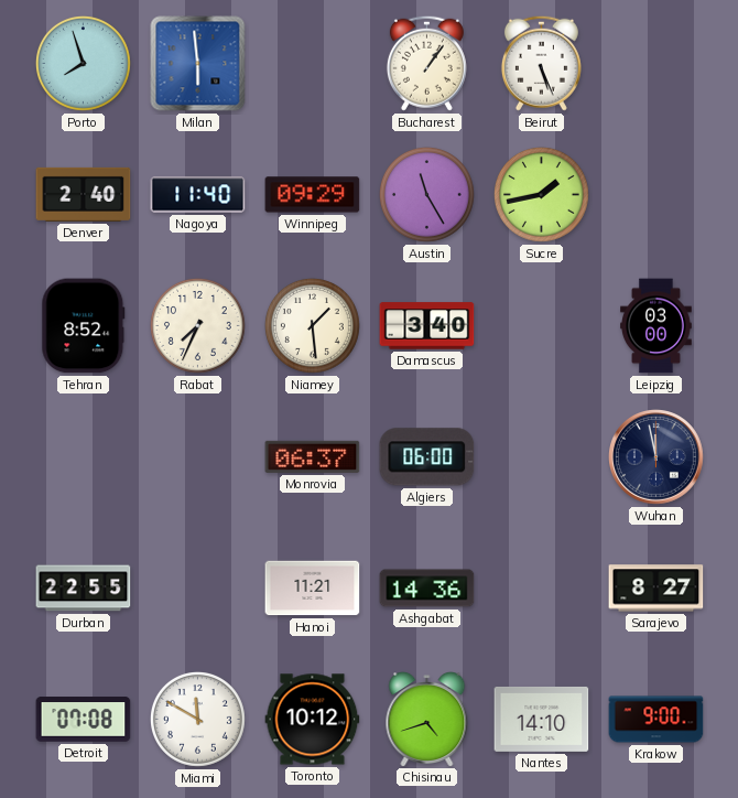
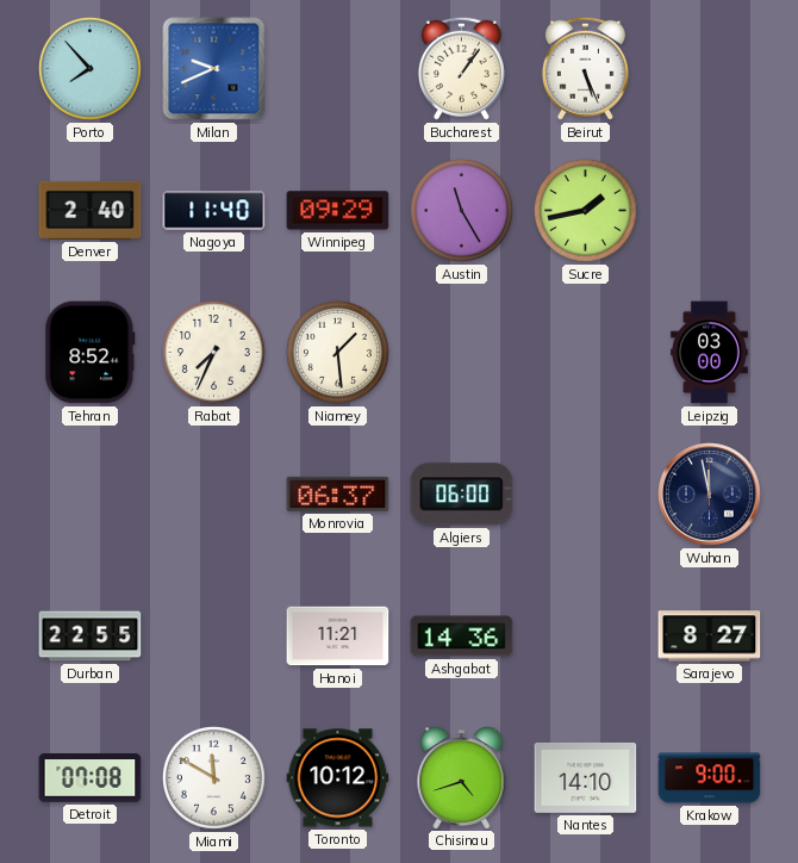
Porto: 7:57 -> 7:53 (89, 68)
Milan: 5:59 -> 9:41 (214, 69)
Damascus: 3:40 -> none (427, 326)
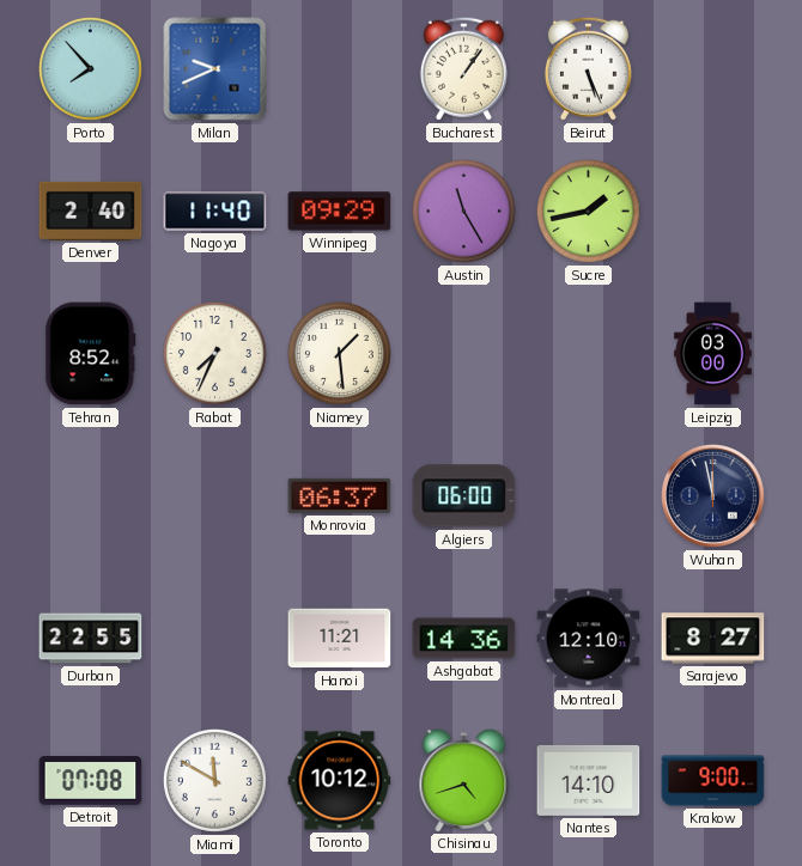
Montreal: none -> 12:10 (589, 639)
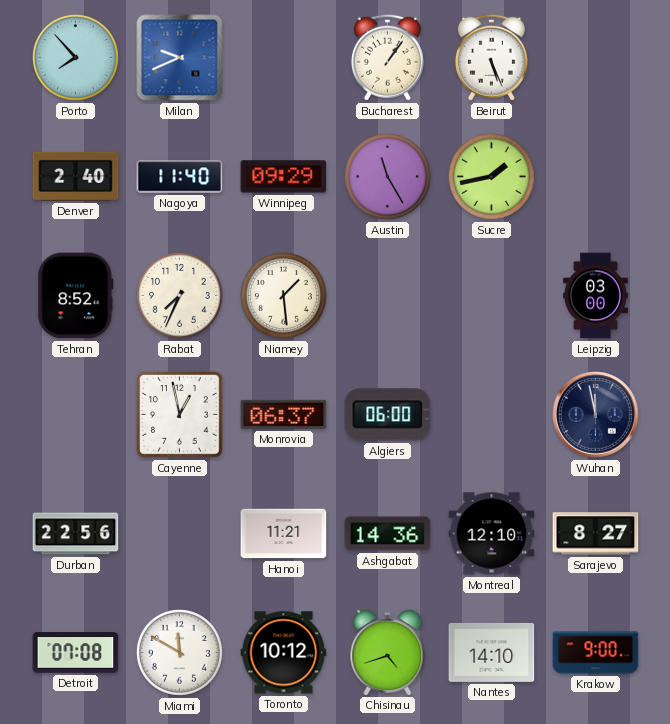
Cayenne: none -> 12:58 (180, 415)
Durban: 22:55 -> 22:56 (76, 534)
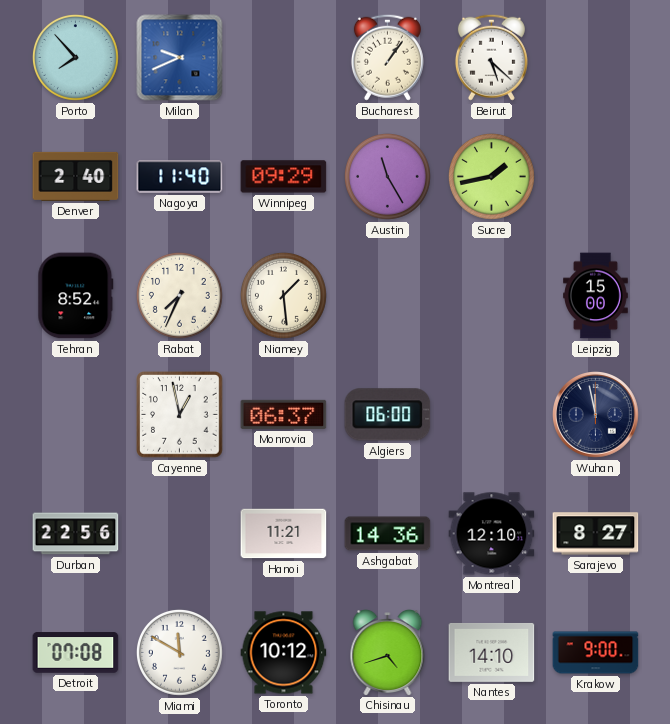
Beirut: 5:26 -> 5:22 (491, 57)
Leipzig: 03:00 -> 15:00 (596, 296)
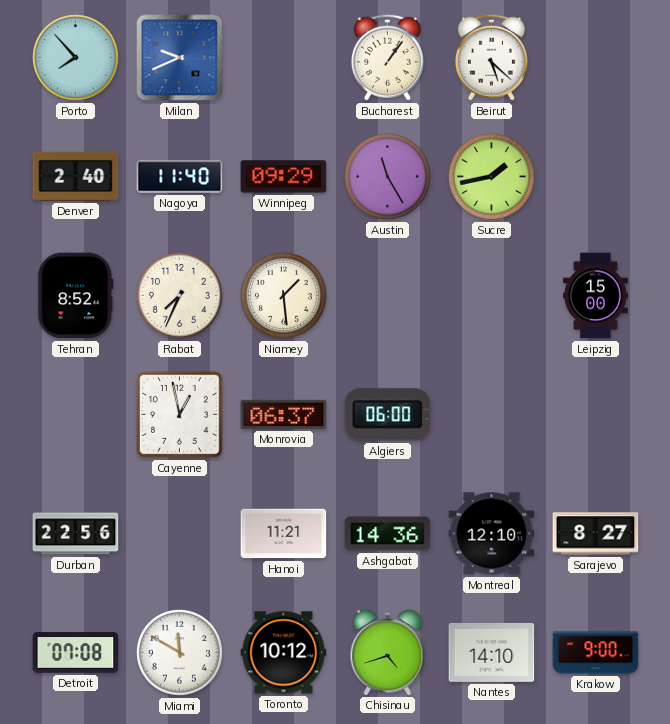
Wuhan: 11:58 -> none (596, 415)
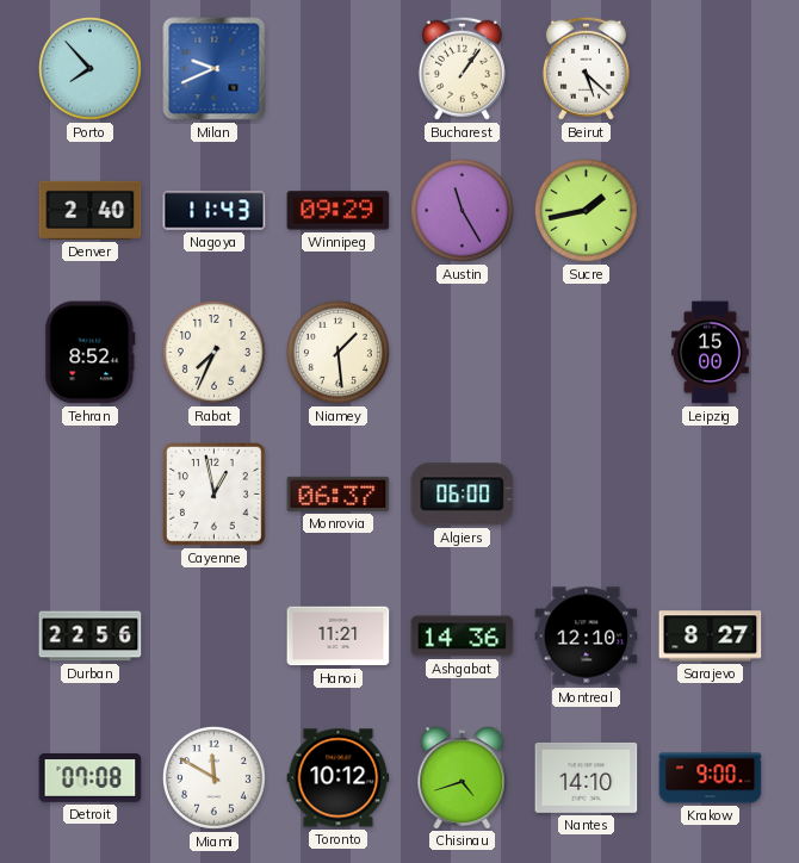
Nagoya: 11:40 -> 11:43 (215, 211)
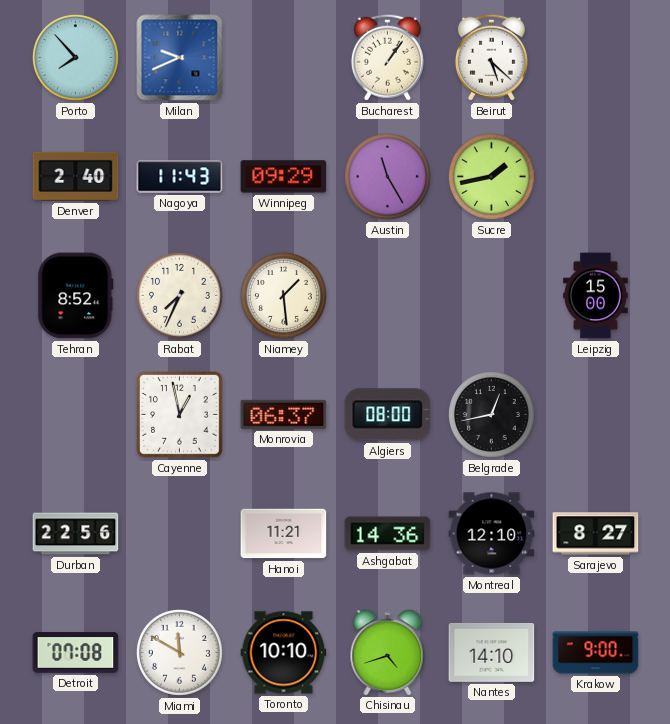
Algiers: 06:00 -> 08:00 (388, 415)
Belgrade: none -> 12:43 (491, 414)
Toronto: 10:12 -> 10:10 (284, 653)
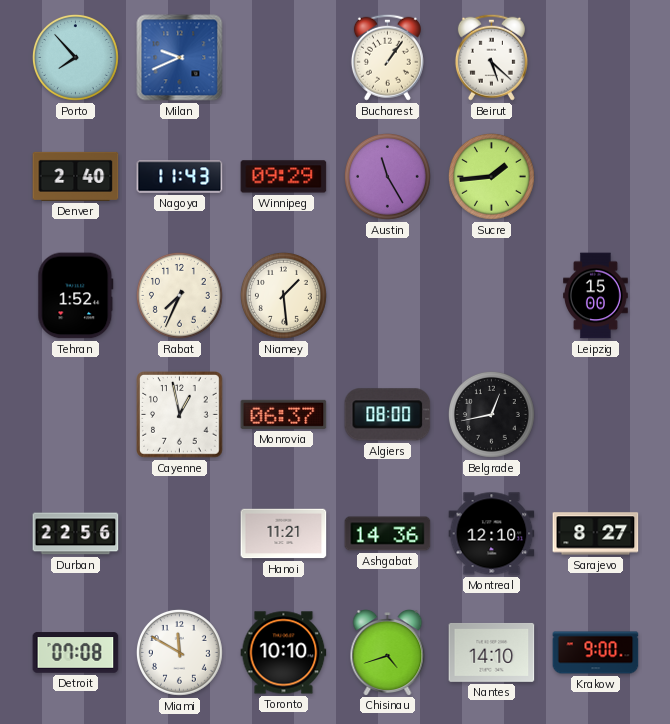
Sucre: 1:43 -> 1:44 (491, 176)
Tehran: 8:52 -> 1:52 (76, 296)
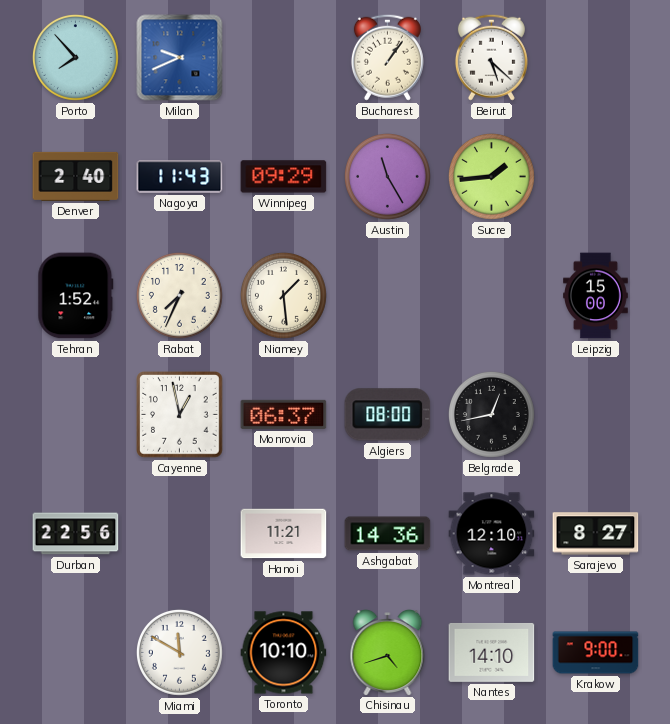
Detroit: 07:08 -> none (76, 653)
